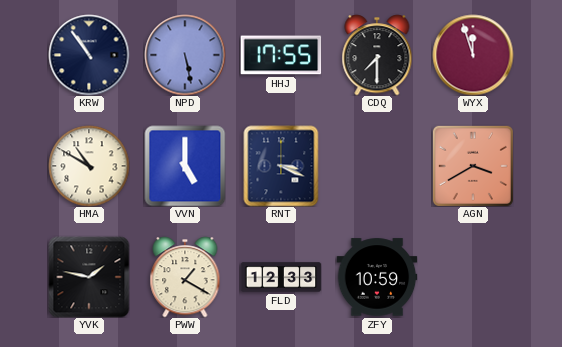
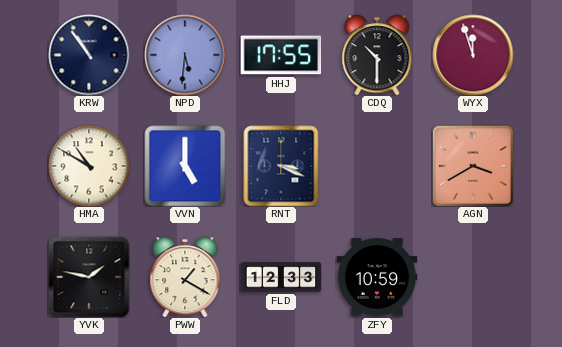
NPD: 5:28 -> 5:31 (185, 55)
CDQ: 7:30 -> 10:30 (377, 55)
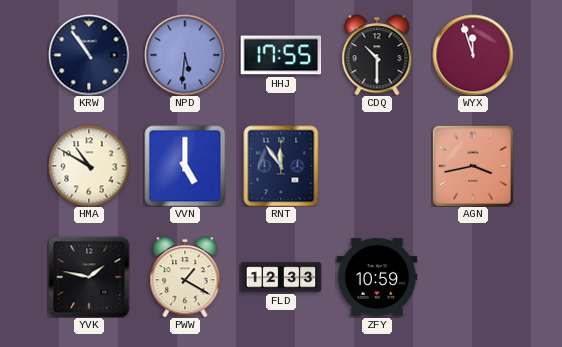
RNT: 3:19 -> 11:54 (281, 166)
AGN: 3:40 -> 3:43 (473, 166)
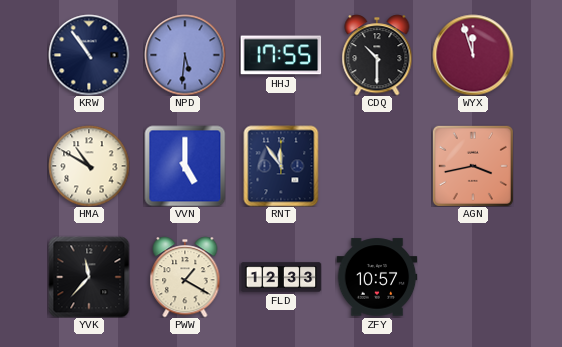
YVK: 1:47 -> 11:37 (89, 277)
ZFY: 10:59 -> 10:57 (377, 277)
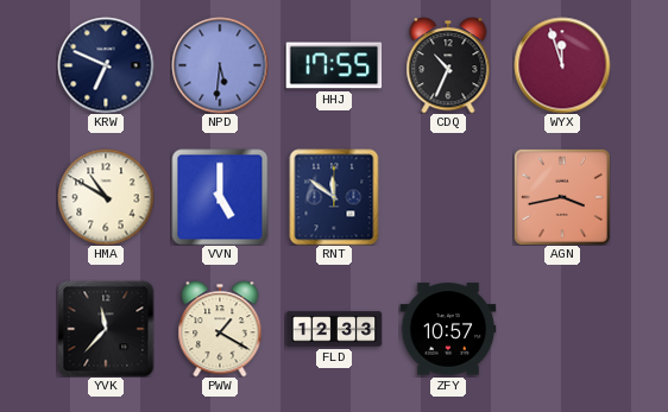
KRW: 10:54 -> 6:49 (106, 65)
CDQ: 10:30 -> 10:34 (448, 65)
RNT: 11:54 -> 11:51 (334, 197)
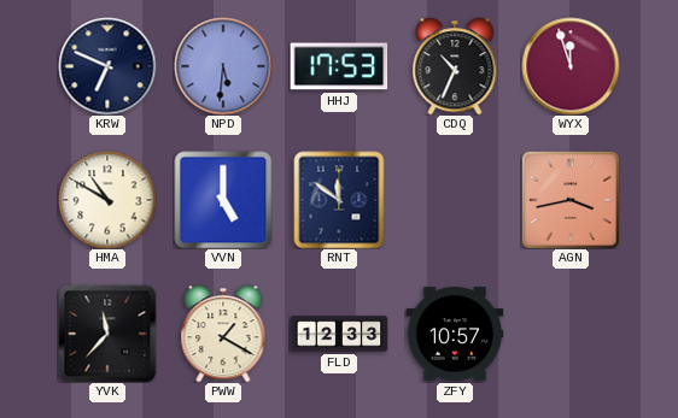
HHJ: 17:55 -> 17:53 (339, 66)
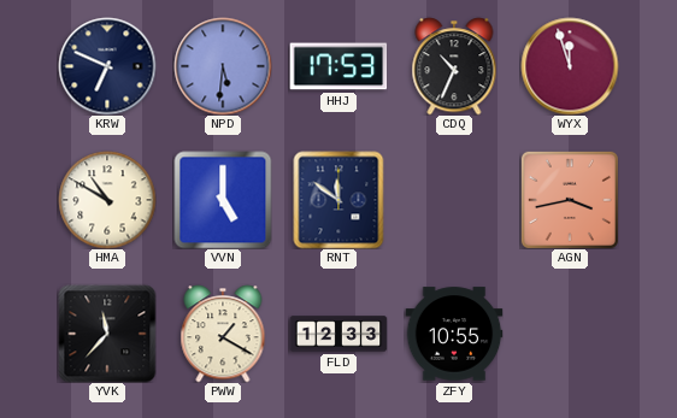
ZFY: 10:57 -> 10:55 (454, 334)
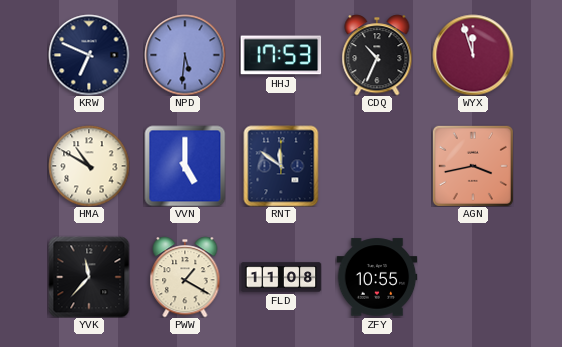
FLD: 12:33 -> 11:08 (281, 277)
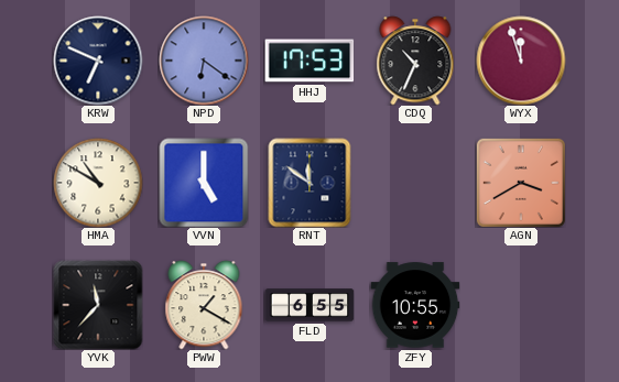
NPD: 5:31 -> 6:21 (204, 61)
AGN: 3:43 -> 3:40 (521, 183)
FLD: 11:08 -> 6:55 (309, 305)
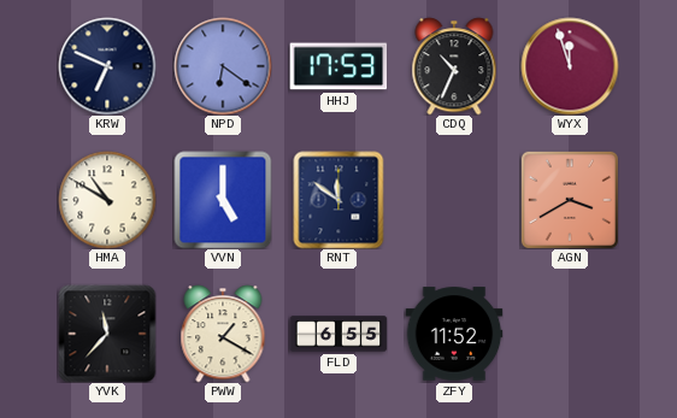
ZFY: 10:55 -> 11:52 (454, 334)
